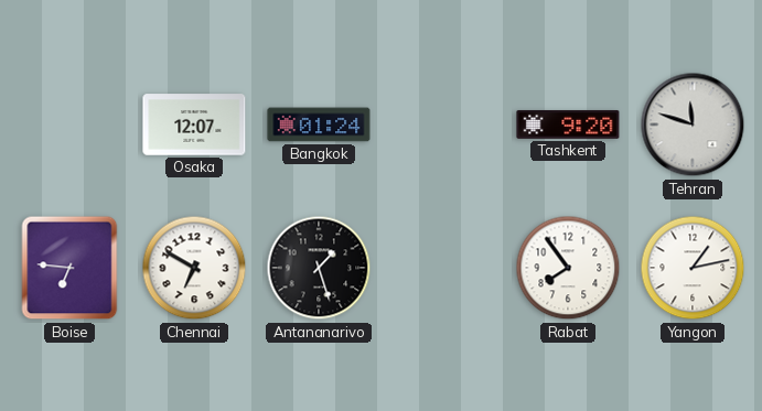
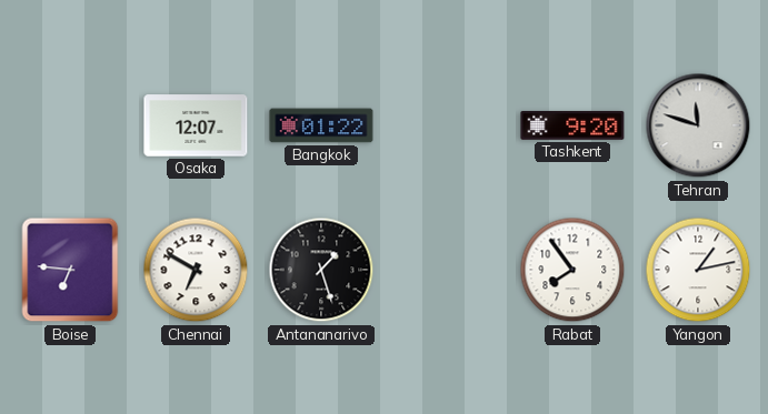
Bangkok: 01:24 -> 01:22 (321, 125)
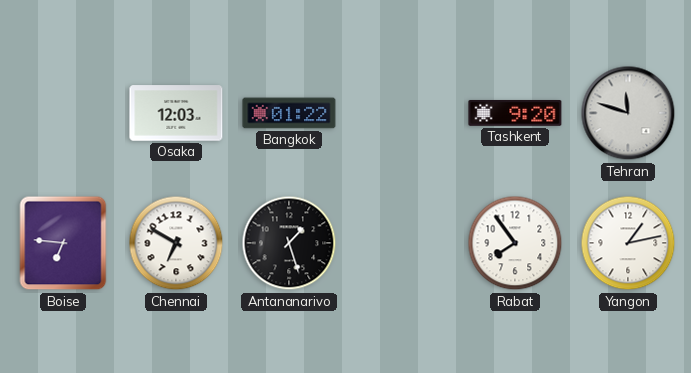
Osaka: 12:07 -> 12:03 (176, 113)
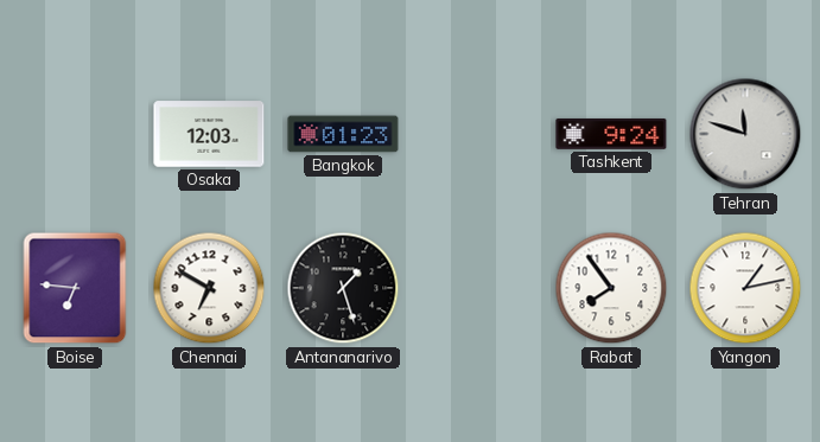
Bangkok: 01:22 -> 01:23 (343, 134)
Tashkent: 9:20 -> 9:24 (611, 134)
